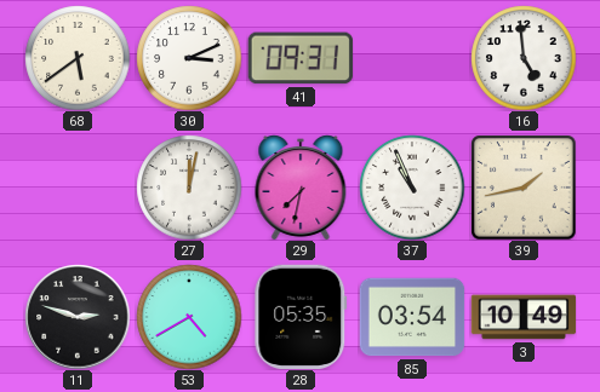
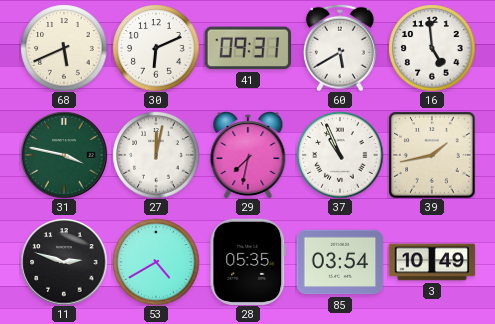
68: 5:39 -> 5:41 (64, 48)
30: 3:11 -> 6:11 (156, 48)
60: none -> 5:40 (340, 48)
31: none -> 3:47 (64, 155)
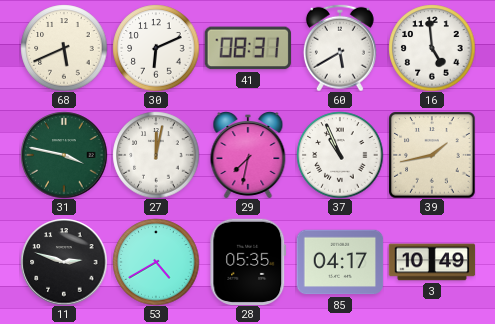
41: 09:31 -> 08:31 (248, 48)
85: 03:54 -> 04:17 (340, 262)
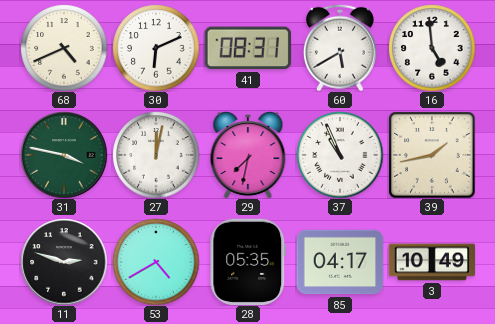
68: 5:41 -> 4:41 (64, 48)
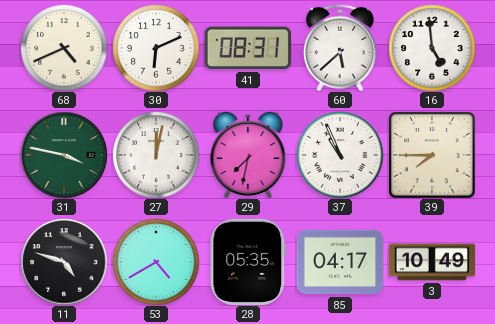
60: 5:40 -> 5:38 (340, 48)
39: 1:43 -> 7:45 (432, 155)
11: 2:48 -> 4:48 (64, 262)
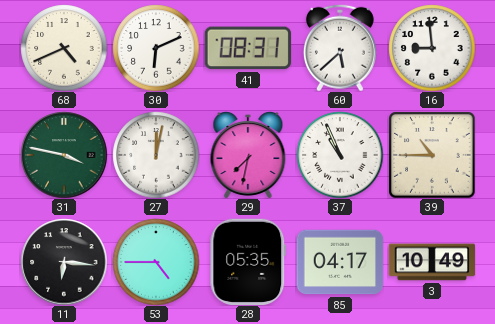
16: 4:59 -> 8:59 (432, 48)
39: 7:45 -> 10:45 (432, 155)
11: 4:48 -> 6:16 (64, 262)
53: 4:40 -> 4:45 (156, 262)
